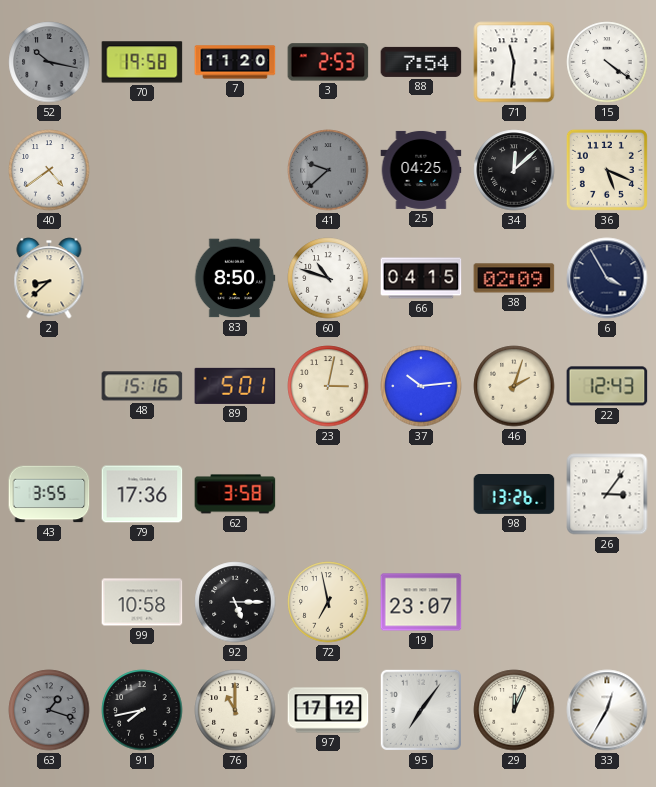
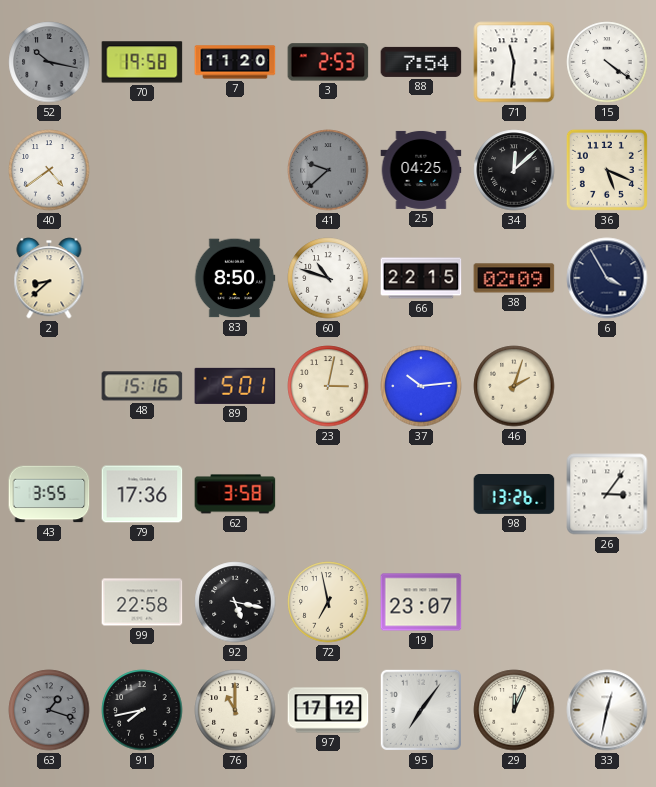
66: 04:15 -> 22:15 (421, 278)
22: 12:43 -> none (607, 386)
99: 10:58 -> 22:58 (142, 602)
92: 5:15 -> 5:17 (235, 602)
33: 12:35 -> 12:32 (607, 710)
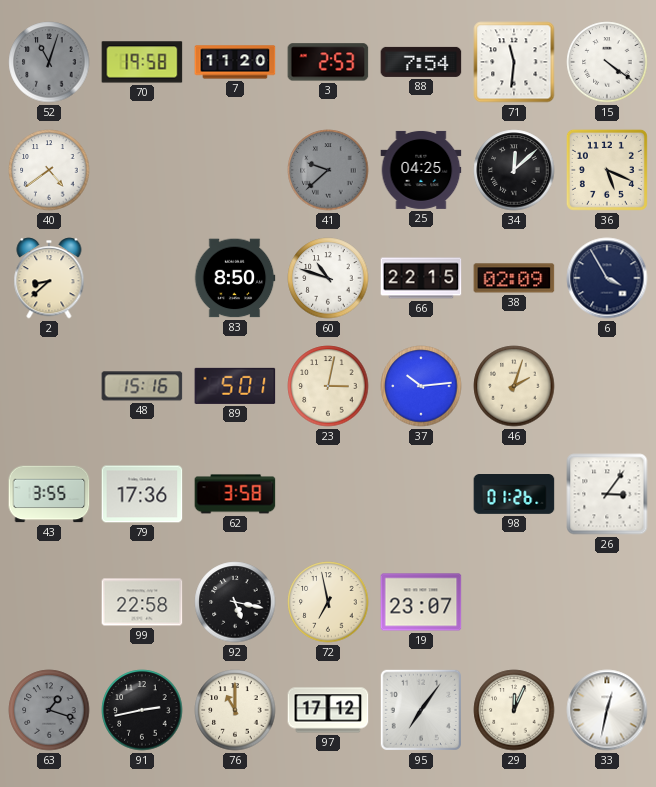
52: 10:17 -> 11:03 (49, 62)
98: 13:26 -> 01:26 (514, 495)
91: 7:43 -> 2:43 (142, 710)
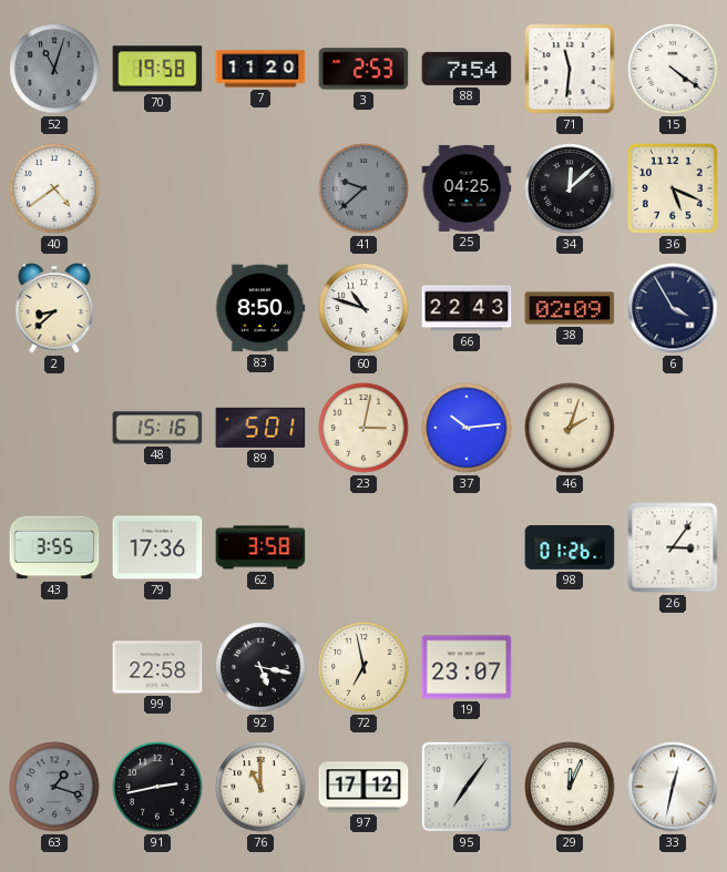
66: 22:15 -> 22:43 (467, 308)
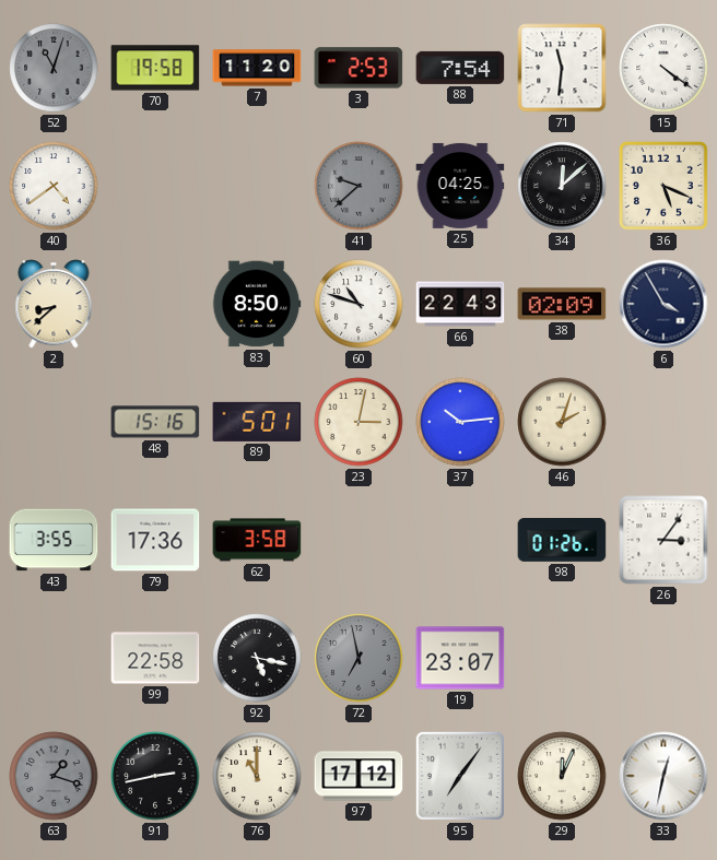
72 dial: cream -> grey (358, 658)
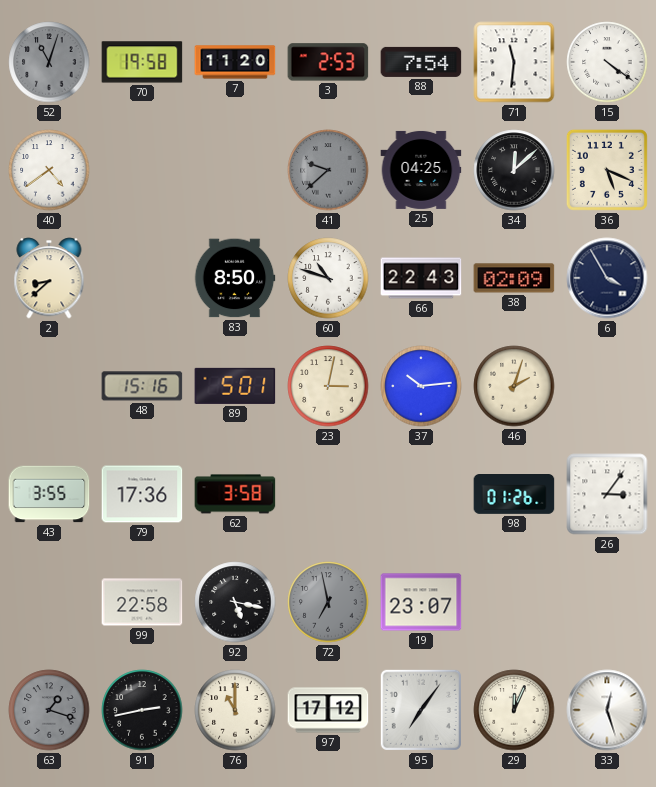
33: 12:32 -> 12:27 (607, 710)
